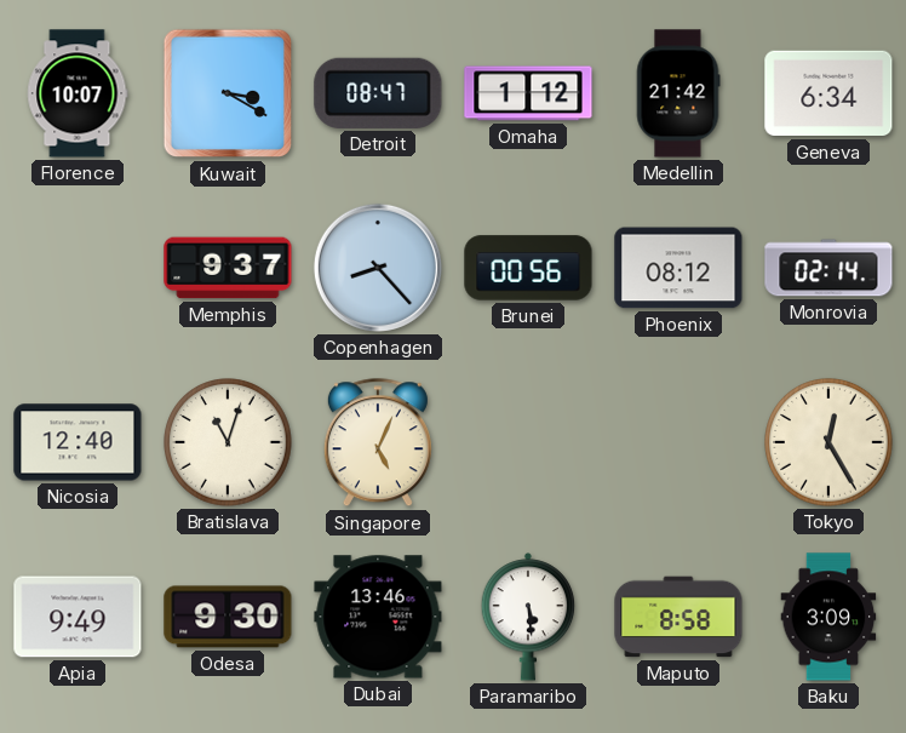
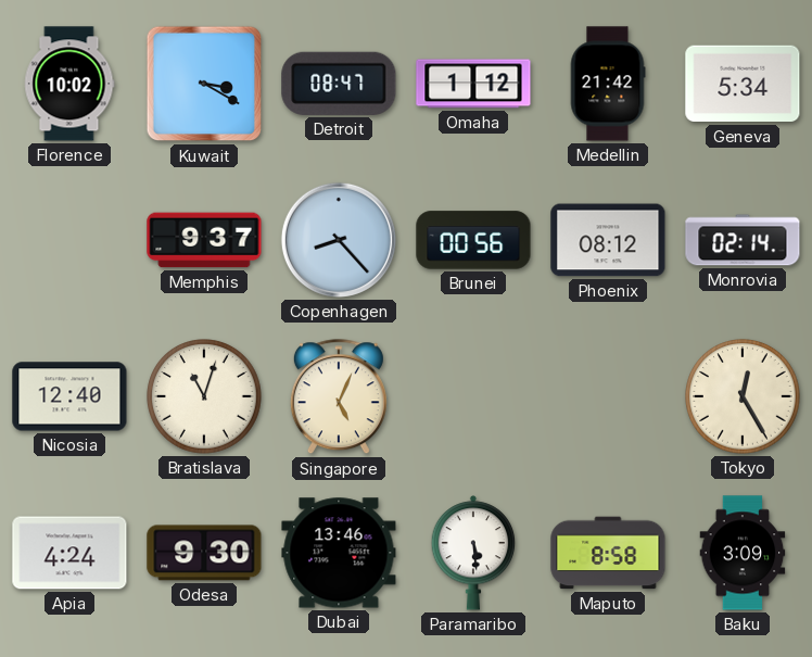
Florence: 10:07 -> 10:02 (69, 84)
Geneva: 6:34 -> 5:34 (743, 84)
Apia: 9:49 -> 4:24 (69, 553)
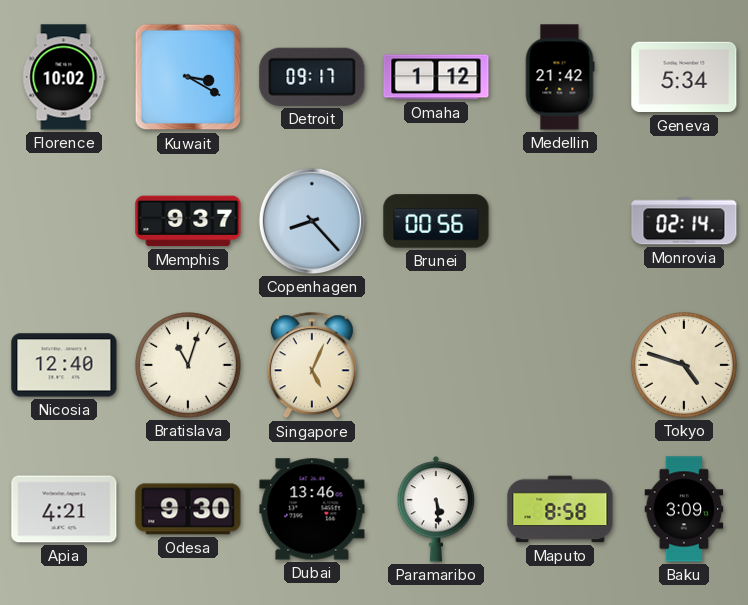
Detroit: 08:47 -> 09:17 (312, 77)
Phoenix: 08:12 -> none (608, 240)
Tokyo: 12:25 -> 4:48 (684, 365)
Apia: 4:24 -> 4:21 (64, 509)
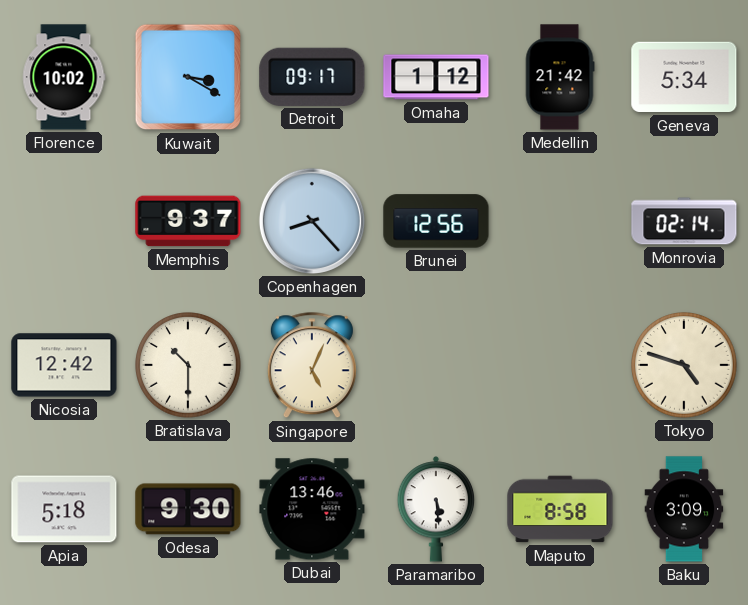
Brunei: 00:56 -> 12:56 (436, 221)
Nicosia: 12:40 -> 12:42 (64, 365)
Bratislava: 11:03 -> 10:30 (188, 365)
Apia: 4:21 -> 5:18 (64, 509)
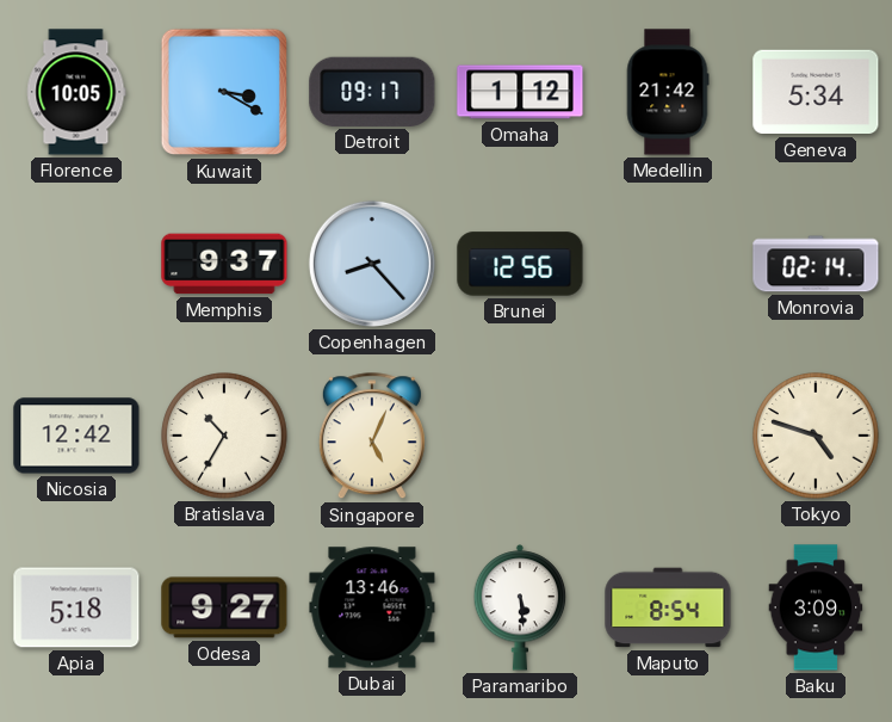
Florence: 10:02 -> 10:05 (76, 92)
Bratislava: 10:30 -> 10:35 (224, 436)
Odesa: 9:30 -> 9:27 (224, 607)
Maputo: 8:58 -> 8:54 (668, 607)
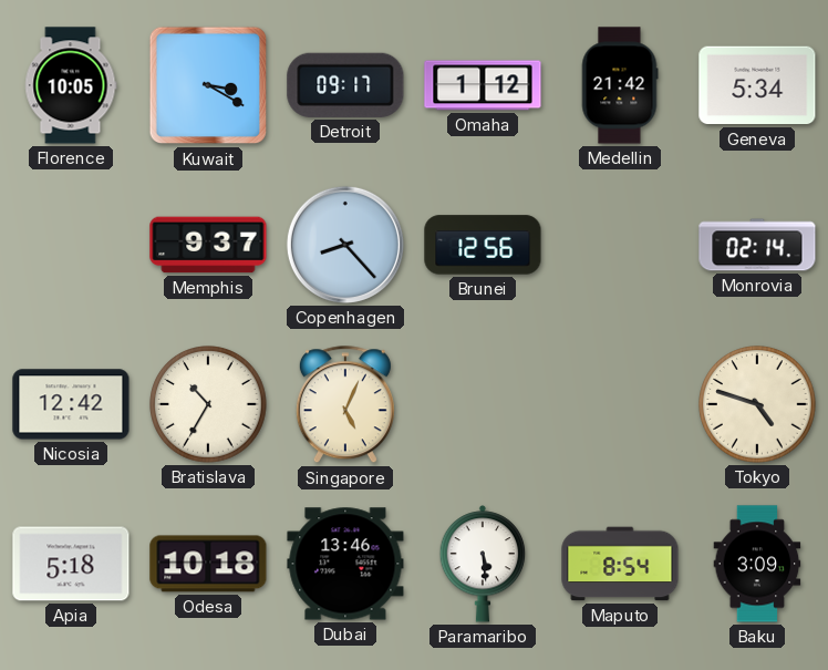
Odesa: 9:27 -> 10:18 (208, 564)
